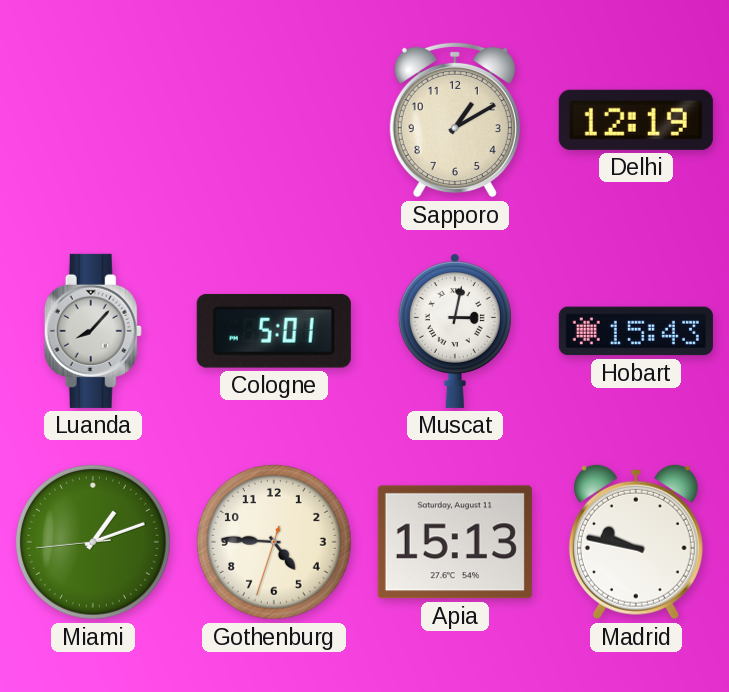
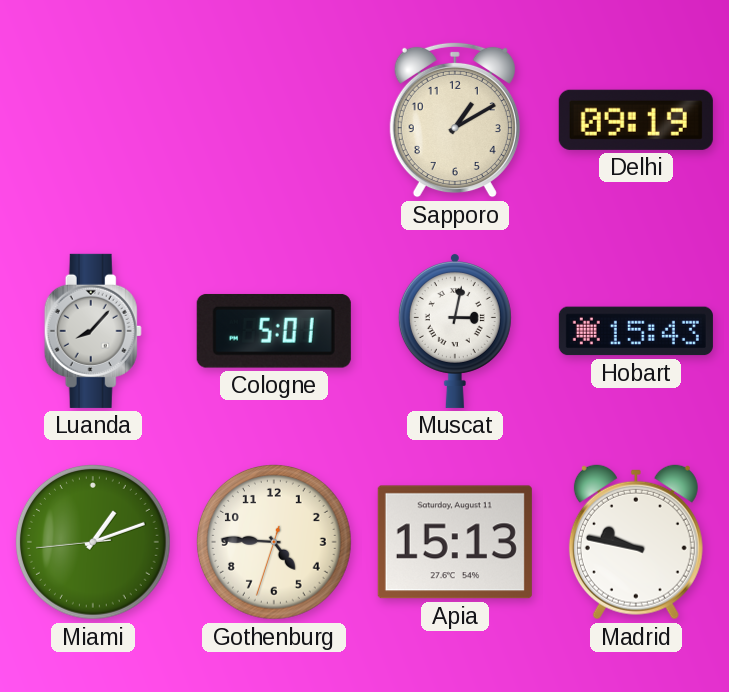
Delhi: 12:19 -> 09:19 (636, 120)
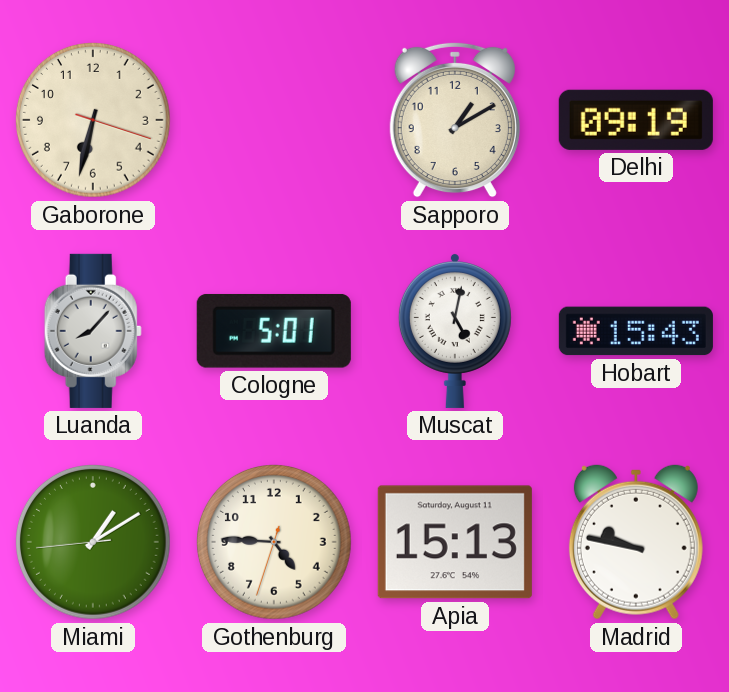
Gaborone: none -> 6:32 (94, 121)
Muscat: 3:02 -> 5:02 (455, 330)
Miami: 1:11 -> 1:09 (94, 543)
